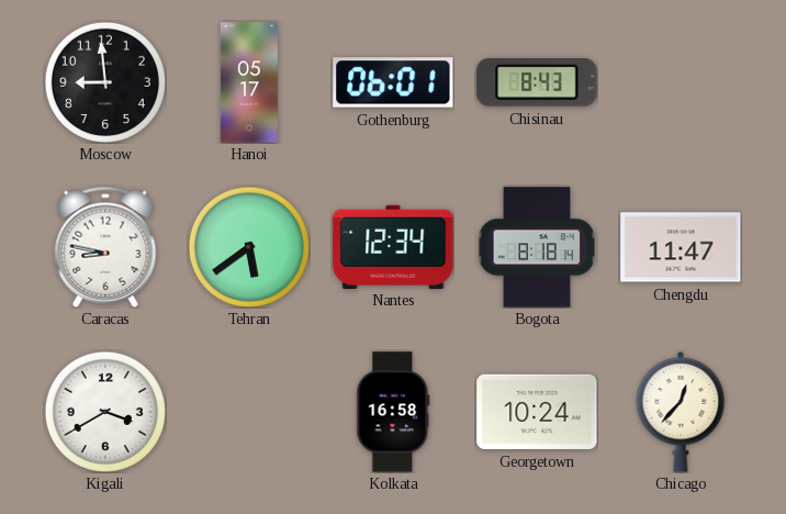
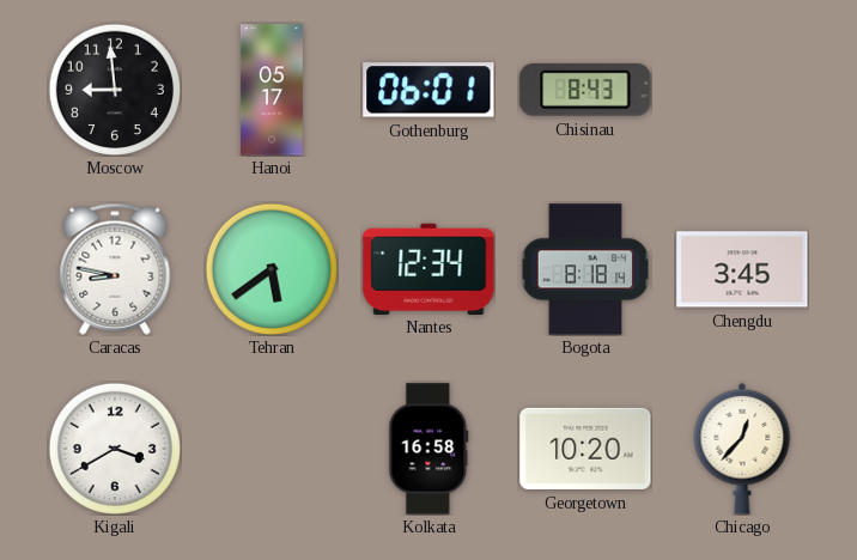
Chengdu: 11:47 -> 3:45 (742, 269)
Georgetown: 10:24 -> 10:20 (585, 449)
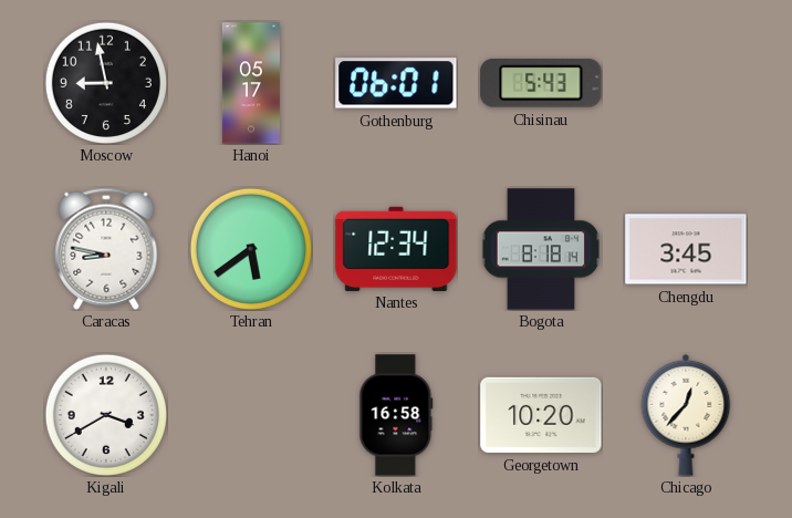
Moscow: 8:59 -> 8:58 (106, 83)
Chisinau: 8:43 -> 5:43 (541, 83)
